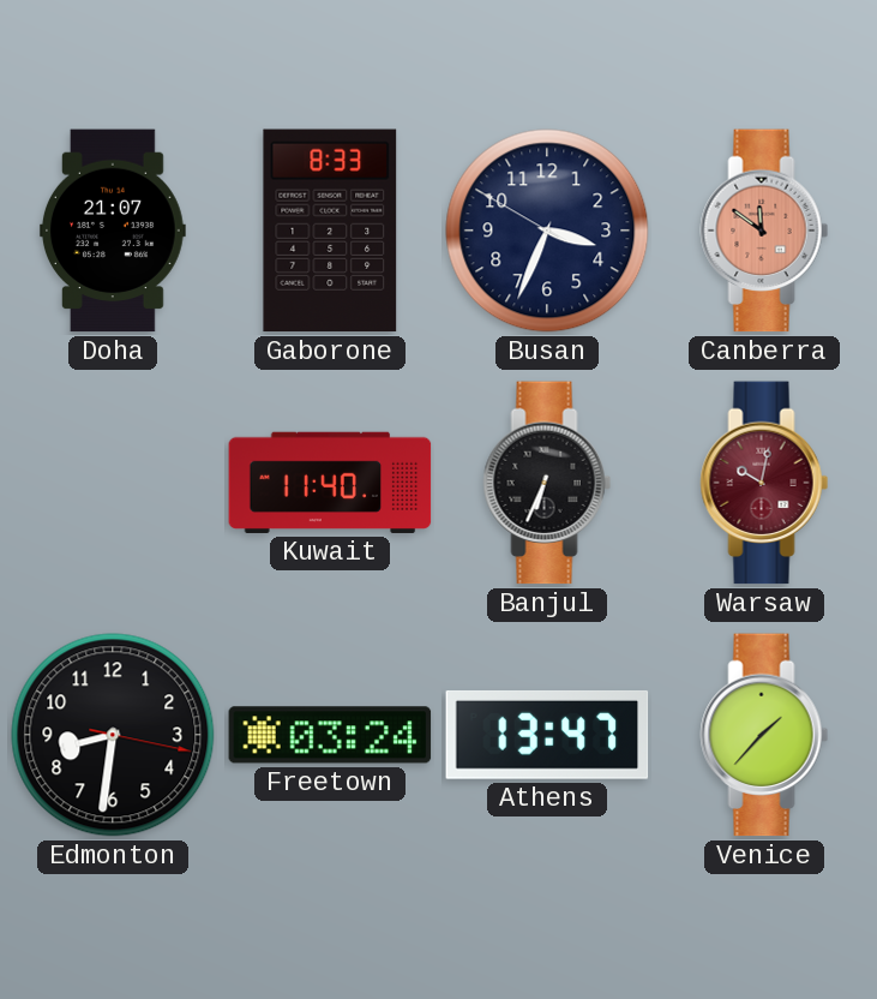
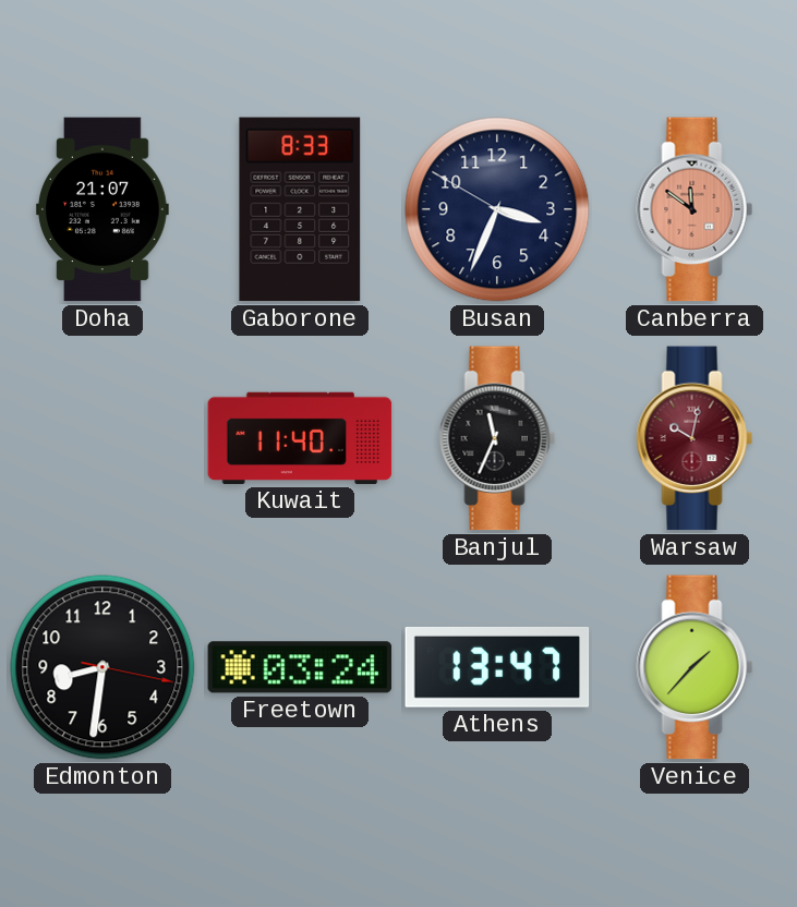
Banjul: 6:34 -> 11:34 (497, 438)
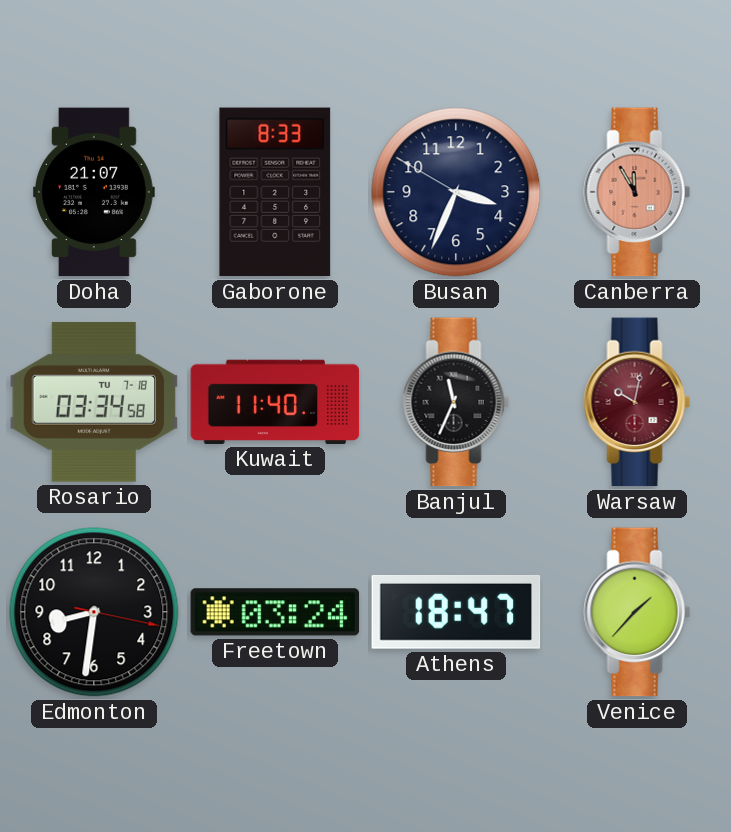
Canberra: 11:51 -> 11:55 (637, 192)
Rosario: none -> 03:34 (94, 402)
Athens: 13:47 -> 18:47 (456, 612)
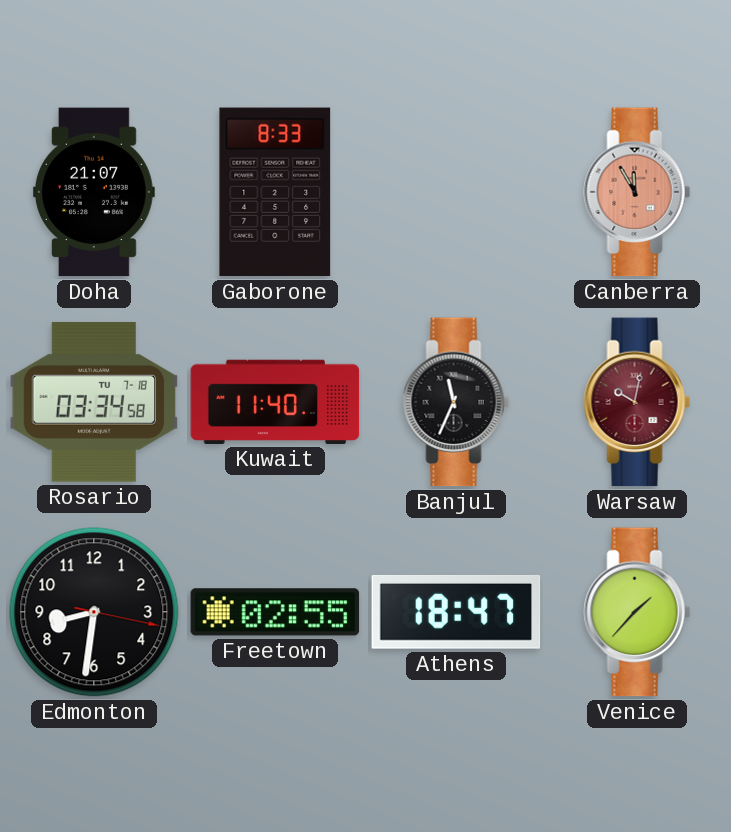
Busan: 3:33 -> none (456, 192)
Freetown: 03:24 -> 02:55 (275, 612)
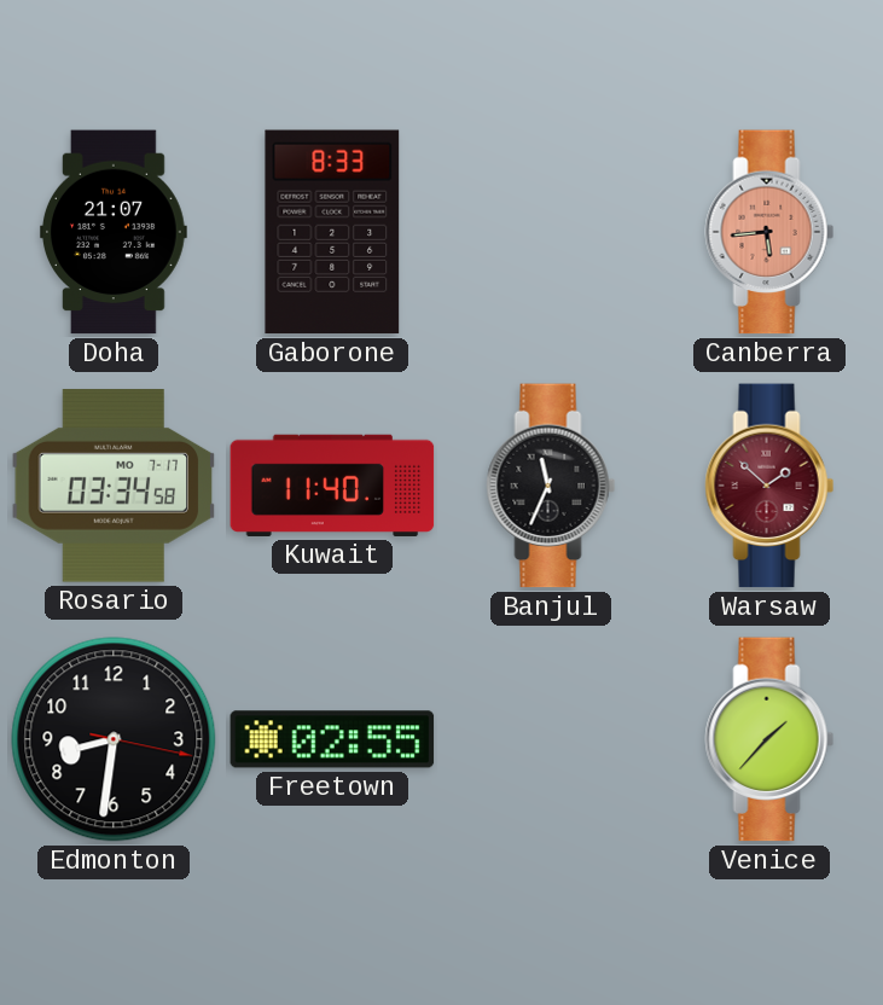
Canberra: 11:55 -> 5:44 (769, 232)
Rosario date: TU 7-18 -> MO 7-17 (114, 486)
Warsaw: 10:02 -> 1:52 (769, 486)
Athens: 18:47 -> none (456, 612)
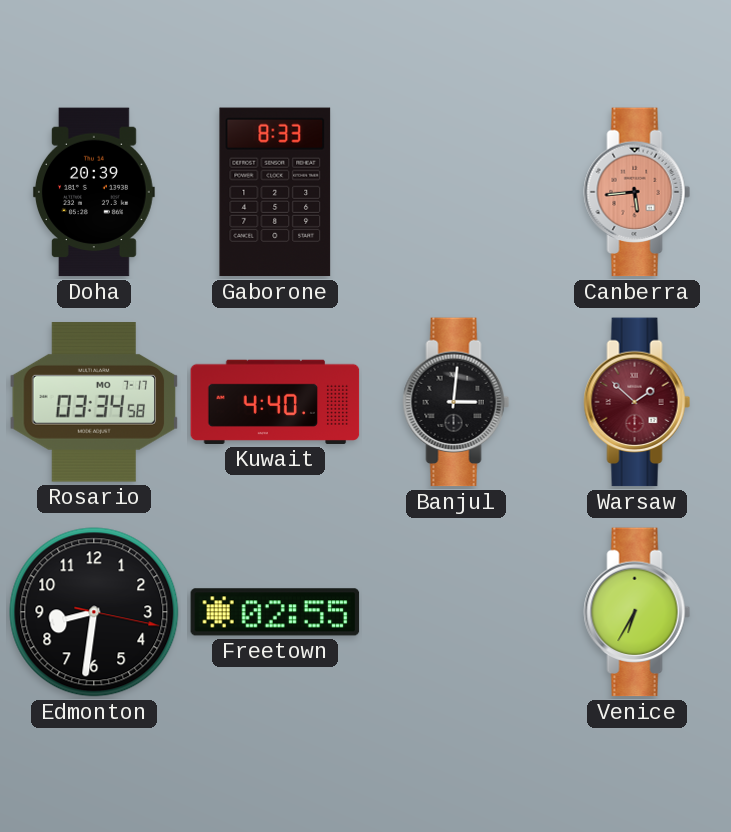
Doha: 21:07 -> 20:39 (94, 192)
Kuwait: 11:40 -> 4:40 (275, 402)
Banjul: 11:34 -> 3:01 (456, 402)
Venice: 1:37 -> 6:35 (637, 612)
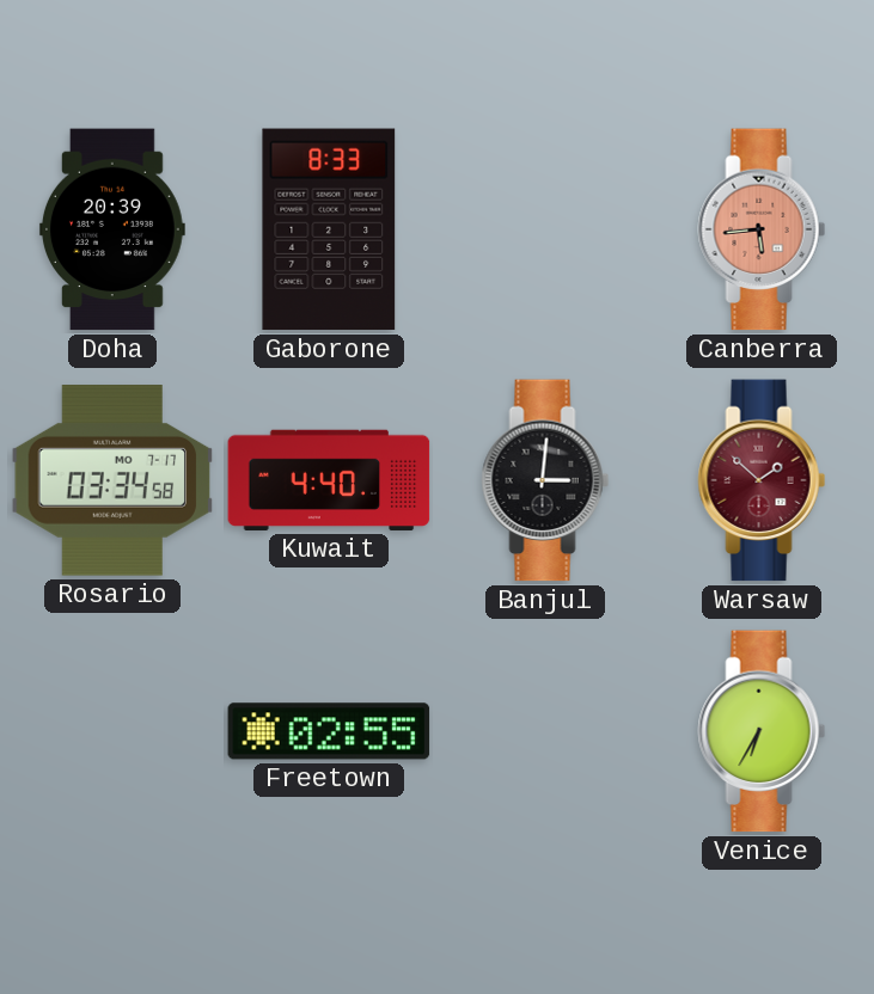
Edmonton: 8:31 -> none (94, 612)
